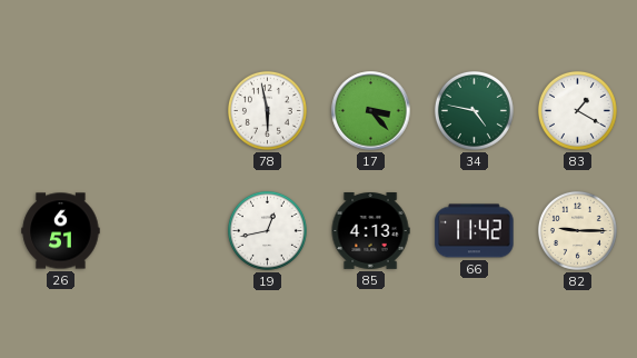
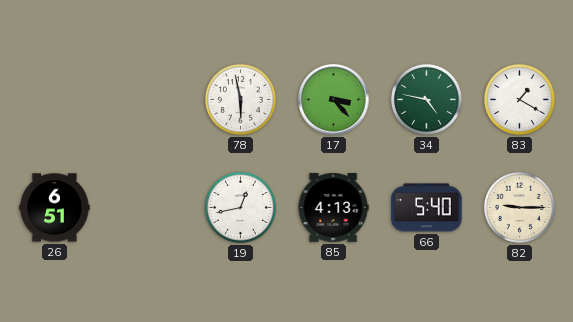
66: 11:42 -> 5:40 (427, 208)
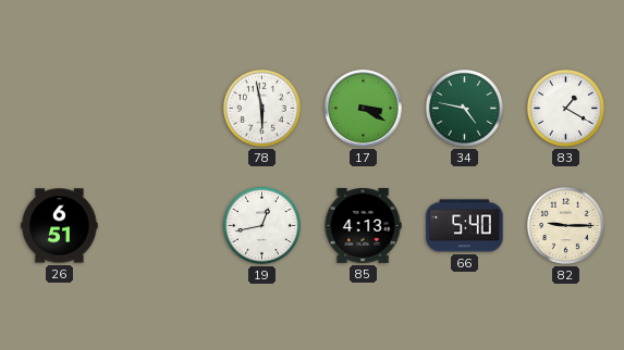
17: 3:23 -> 3:20 (364, 109)
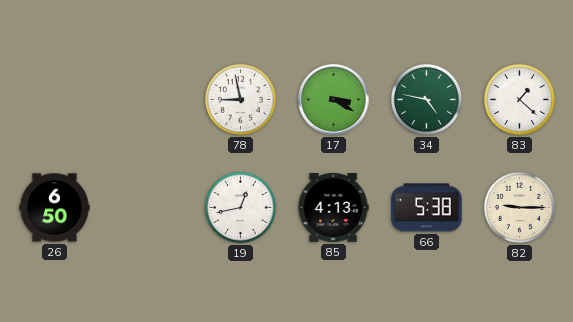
78: 5:58 -> 8:58 (240, 99)
83: 1:20 -> 1:22 (519, 99)
26: 6:51 -> 6:50 (55, 208)
66: 5:40 -> 5:38 (427, 208)
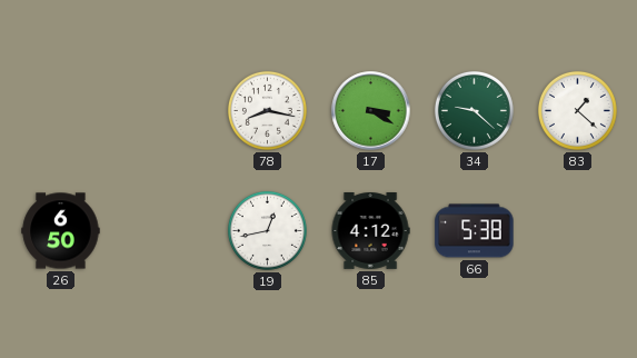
78: 8:58 -> 8:17 (267, 110)
34: 4:47 -> 9:22 (474, 110)
85: 4:13 -> 4:12 (370, 231)
82: 9:15 -> none (519, 207)
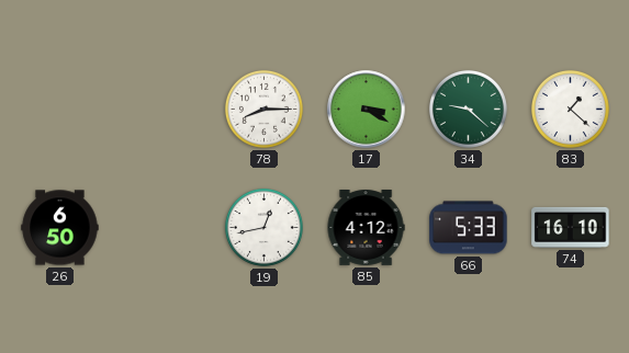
78: 8:17 -> 8:15 (263, 109)
66: 5:38 -> 5:33 (469, 228)
74: none -> 16:10 (571, 227)
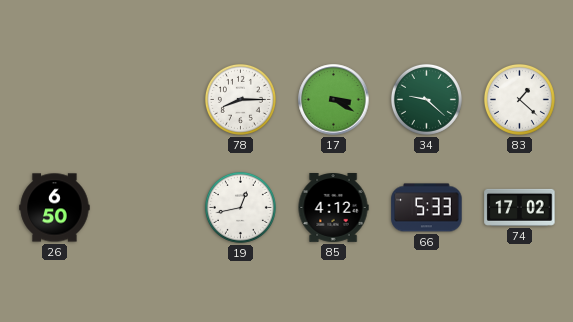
74: 16:10 -> 17:02 (520, 207)
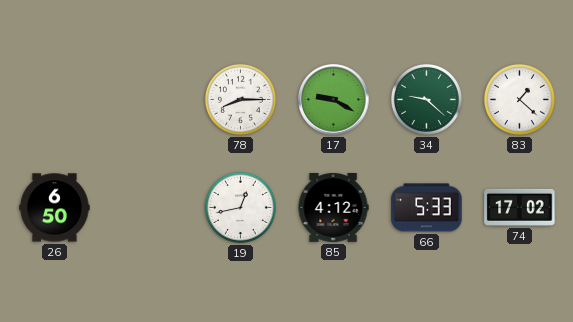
17: 3:20 -> 9:20 (334, 100)
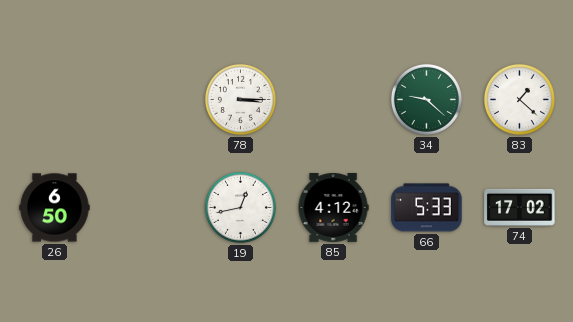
78: 8:15 -> 3:15 (240, 99)
17: 9:20 -> none (334, 100)
